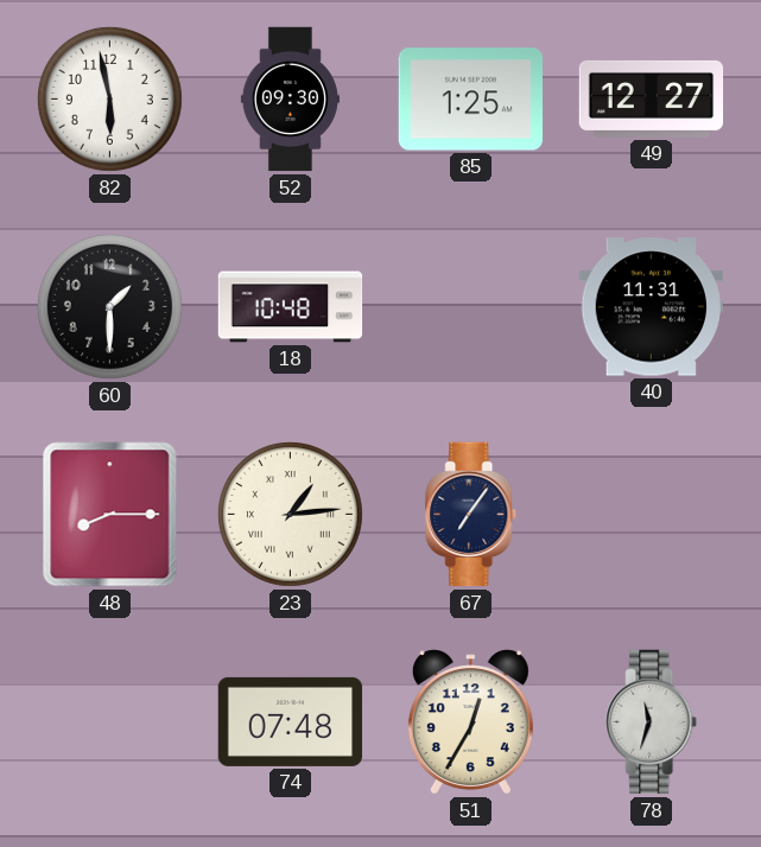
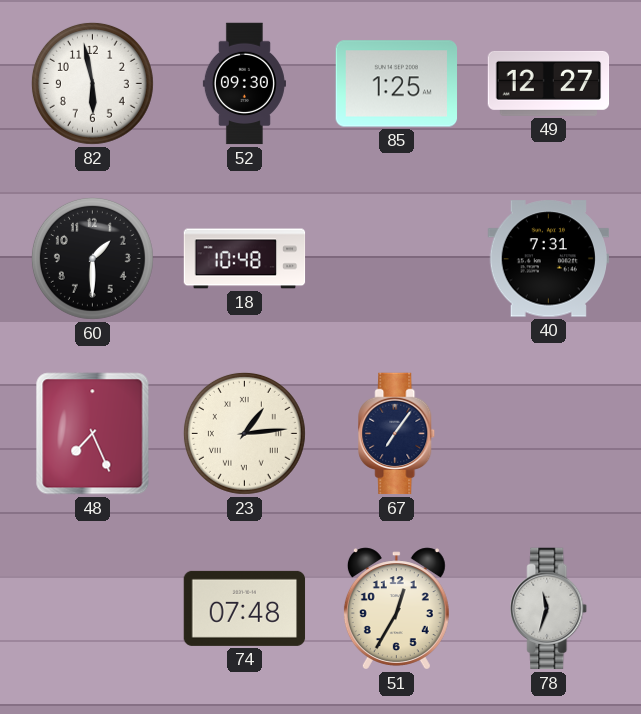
40: 11:31 -> 7:31 (548, 259)
48: 8:15 -> 7:26 (93, 434)
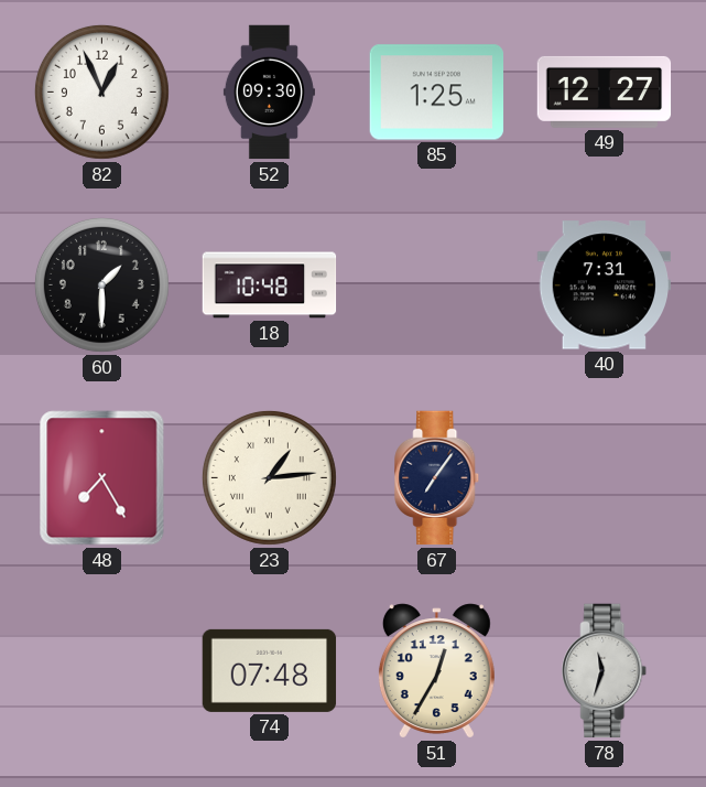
82: 5:58 -> 12:56 (101, 91)
48: 7:26 -> 7:25 (102, 478)
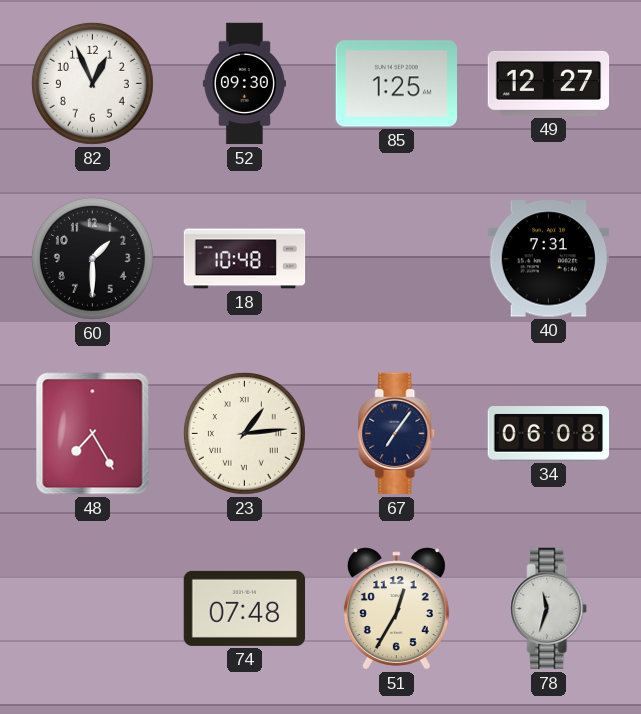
34: none -> 06:08 (549, 434)
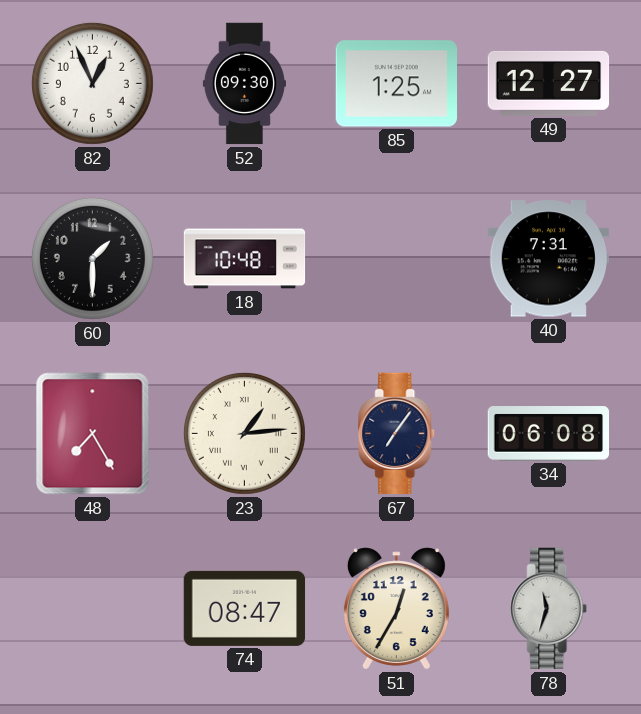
74: 07:48 -> 08:47 (245, 608)
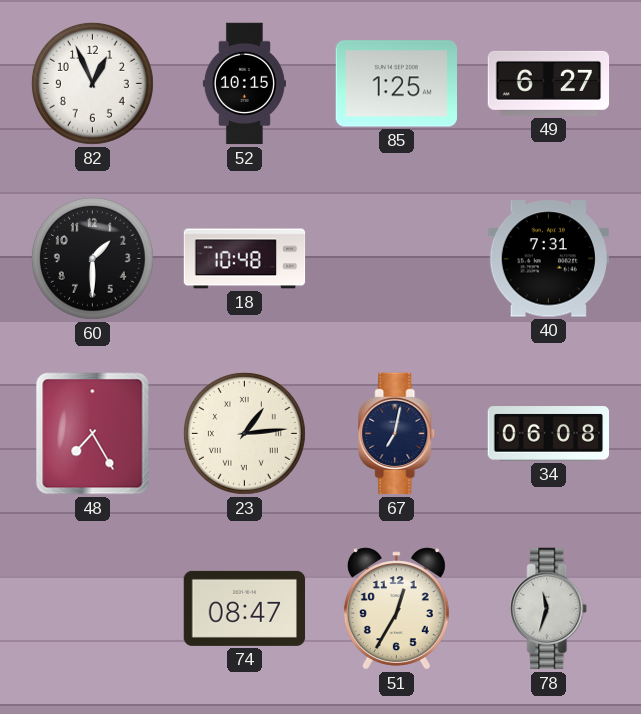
52: 09:30 -> 10:15 (244, 84)
49: 12:27 -> 6:27 (549, 83)
67: 7:06 -> 7:02 (397, 434)
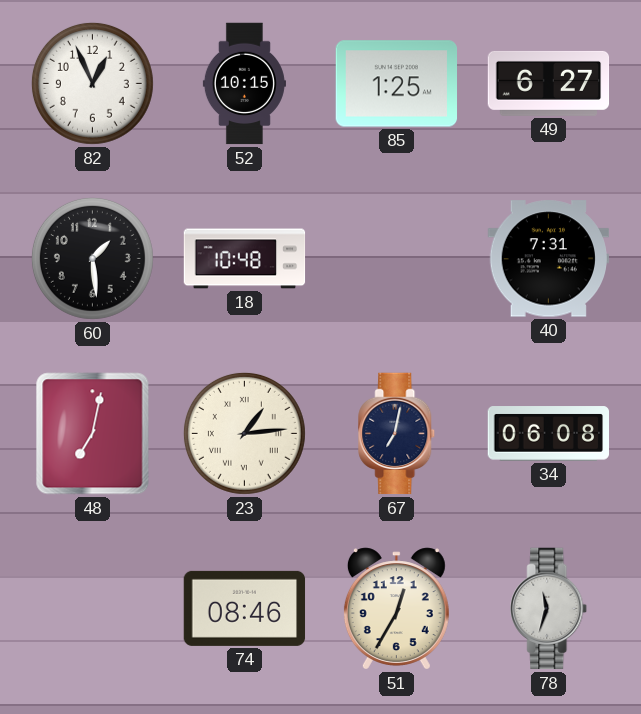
60: 1:30 -> 1:29 (92, 258)
48: 7:25 -> 7:02 (93, 434)
74: 08:47 -> 08:46 (245, 608)
